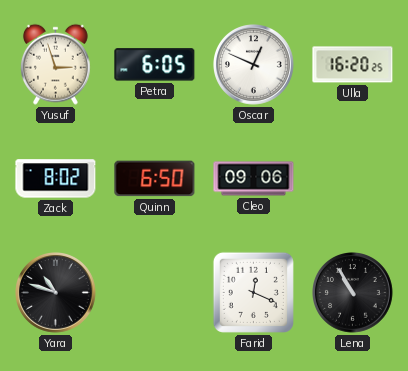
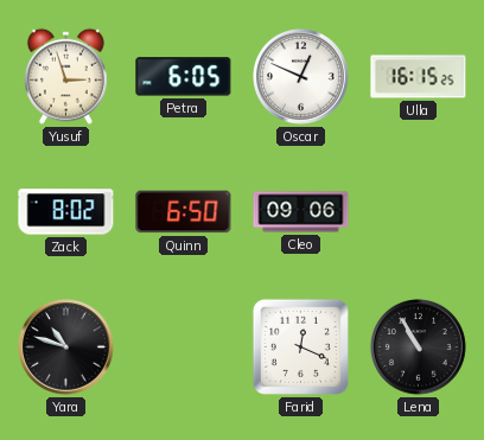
Ulla: 16:20 -> 16:15 (419, 77)
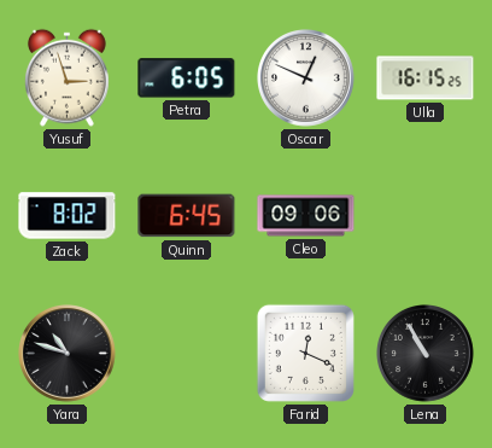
Quinn: 6:50 -> 6:45 (187, 216)
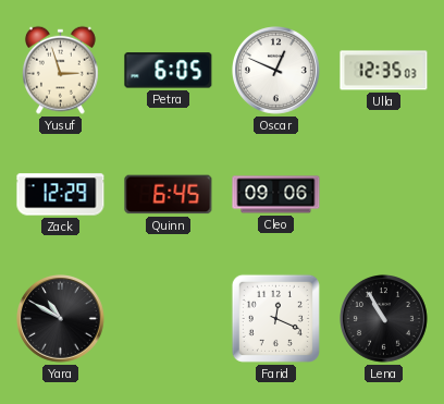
Ulla: 16:15 -> 12:35 (384, 71)
Zack: 8:02 -> 12:29 (61, 195)
Yara: 10:48 -> 10:50 (61, 319)
